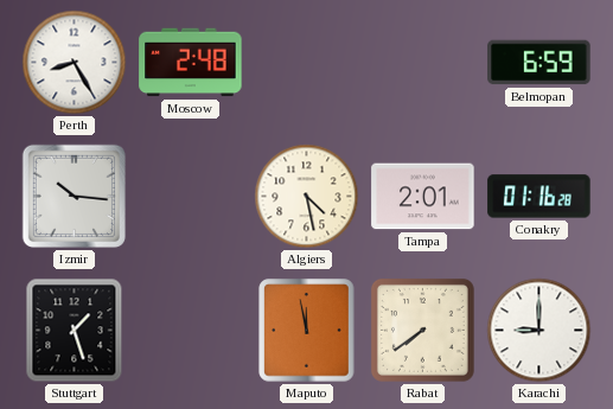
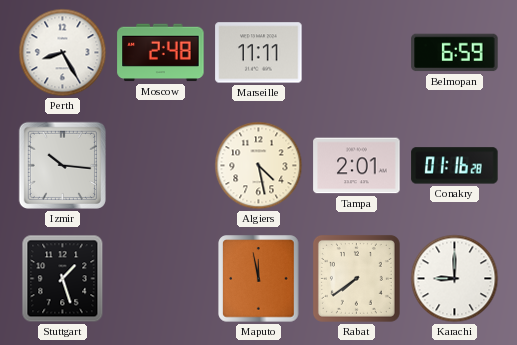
Marseille: none -> 11:11 (259, 53)
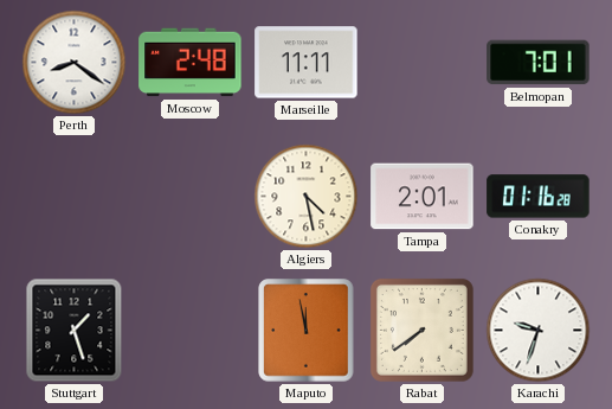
Perth: 8:25 -> 8:21 (75, 63)
Belmopan: 6:59 -> 7:01 (539, 63)
Izmir: 10:16 -> none (62, 165)
Karachi: 9:00 -> 9:33 (539, 331)
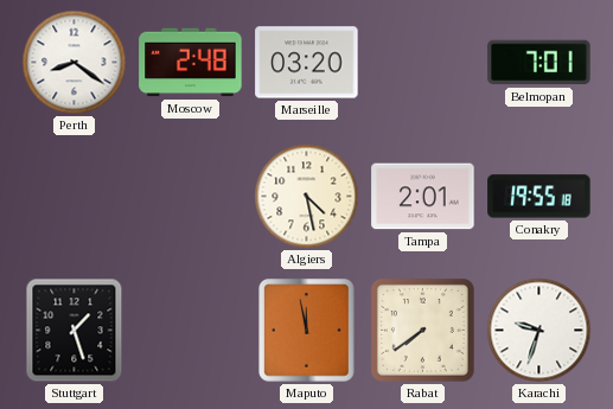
Marseille: 11:11 -> 03:20 (307, 63)
Conakry: 01:16 -> 19:55 (539, 197)
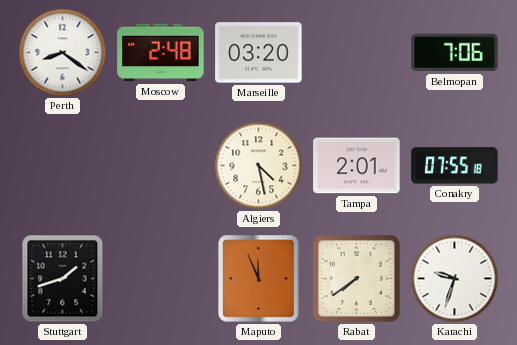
Belmopan: 7:01 -> 7:06 (455, 53)
Conakry: 19:55 -> 07:55 (455, 166)
Stuttgart: 1:27 -> 1:42 (63, 279)
Maputo: 11:58 -> 11:56 (259, 279)
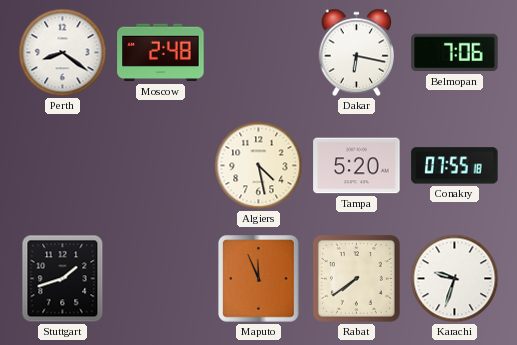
Marseille: 03:20 -> none (259, 53)
Dakar: none -> 6:17 (356, 53)
Tampa: 2:01 -> 5:20 (357, 166)
